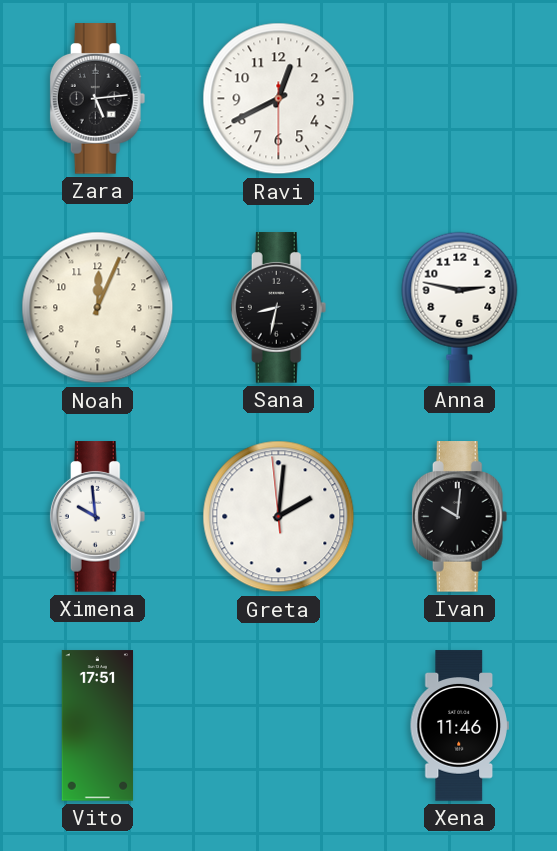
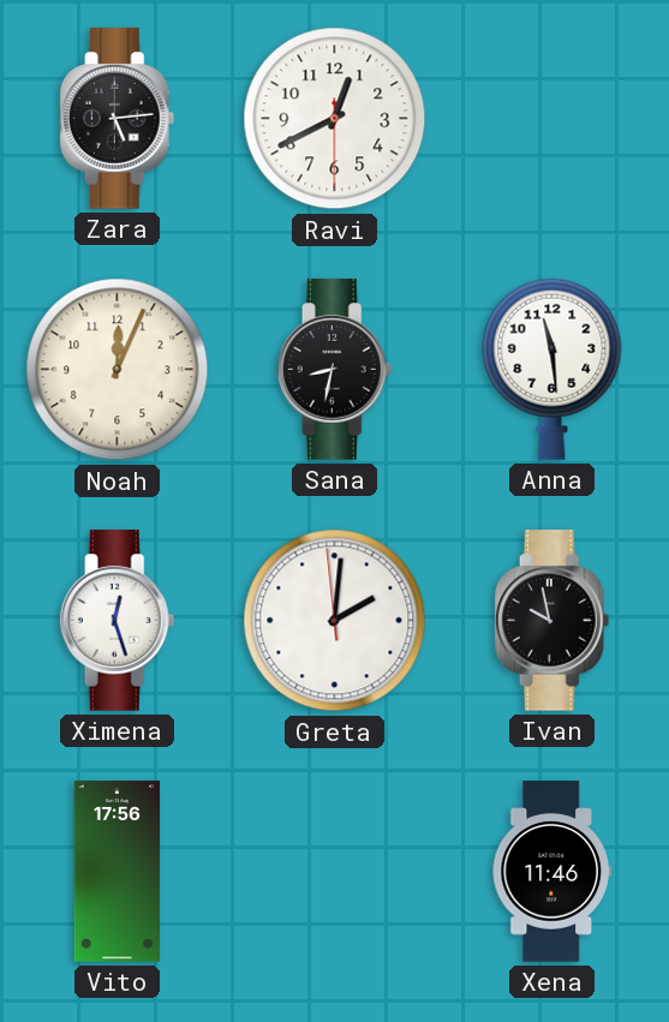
Anna: 2:47 -> 11:29 (552, 369)
Ximena: 9:59 -> 12:27 (118, 621)
Ivan: 10:01 -> 9:58 (552, 621)
Vito: 17:51 -> 17:56 (118, 872)
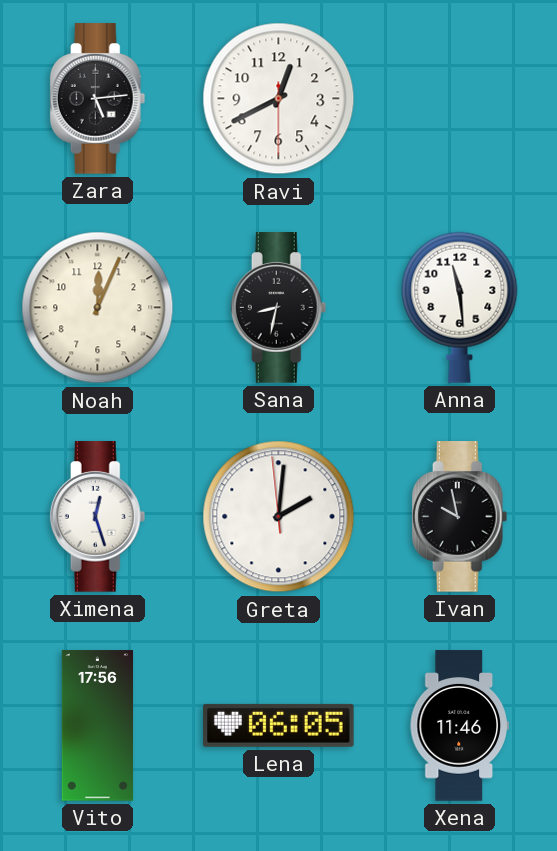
Lena: none -> 06:05 (279, 725)
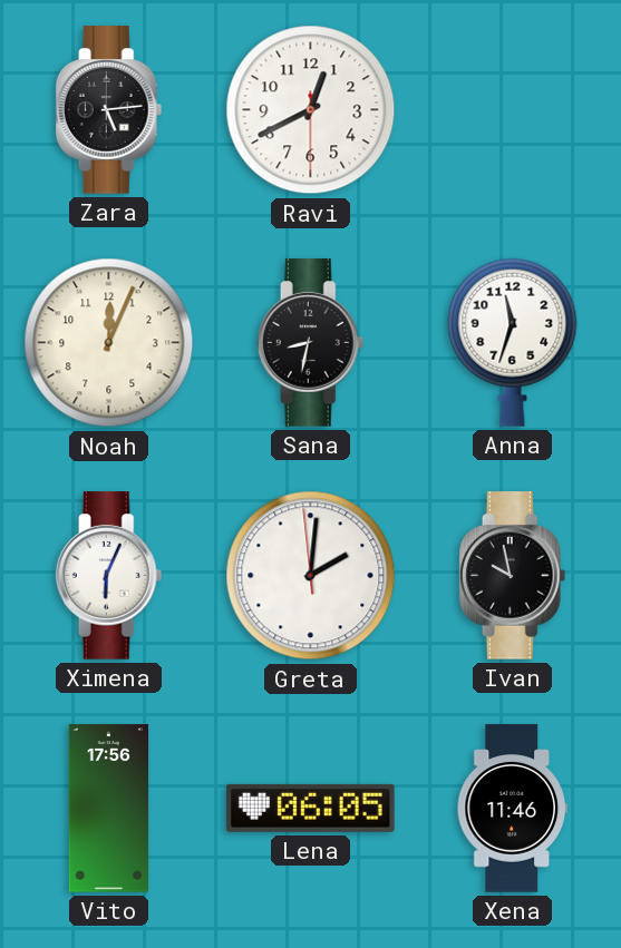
Anna: 11:29 -> 11:33 (513, 342)
Ximena: 12:27 -> 6:04 (109, 576)
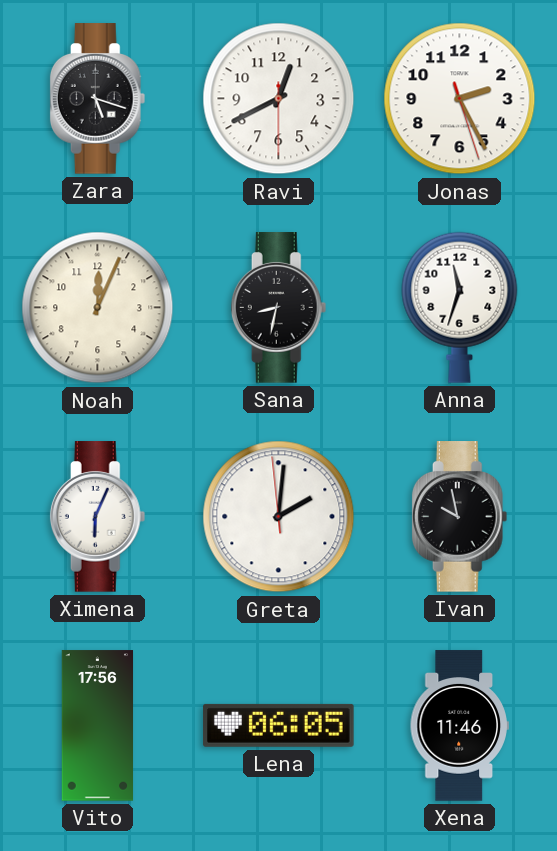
Zara: 5:14 -> 5:18 (98, 99)
Jonas: none -> 2:25 (460, 99)
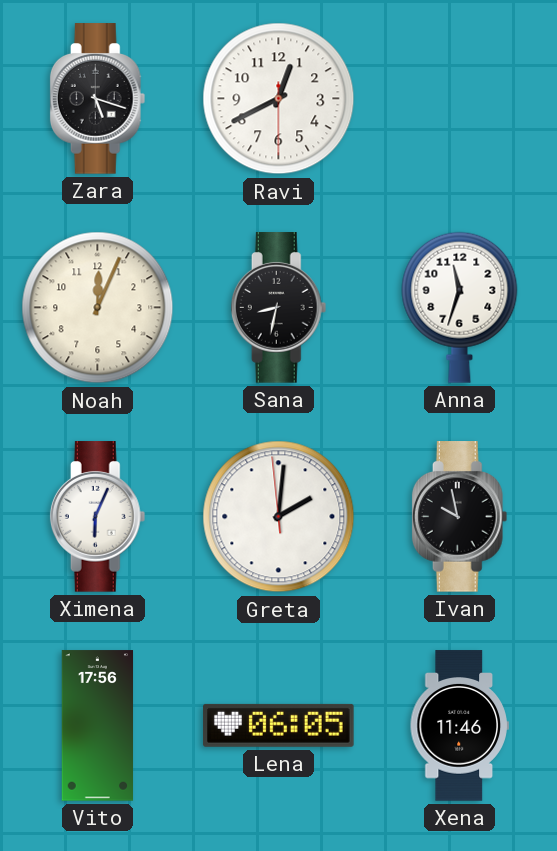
Jonas: 2:25 -> none (460, 99)
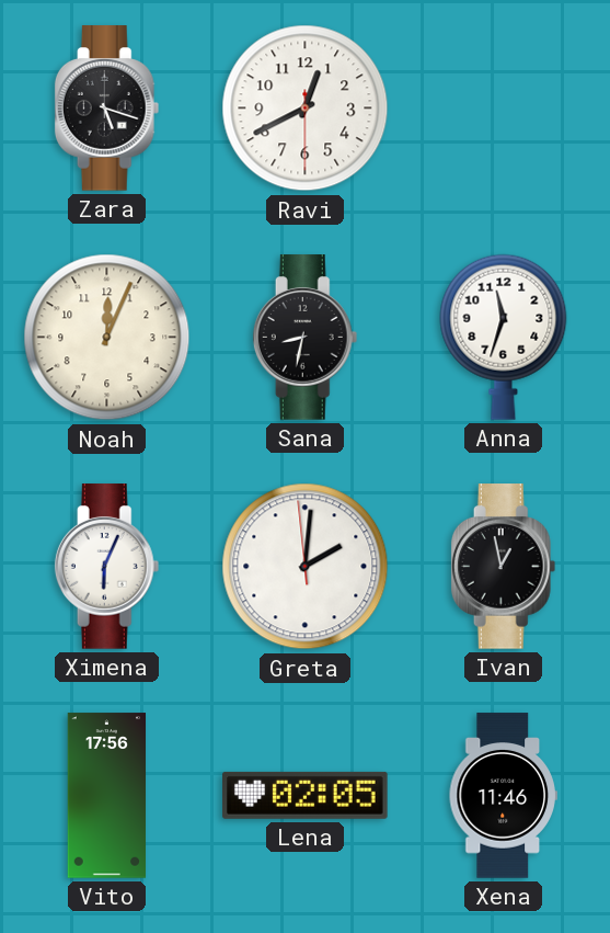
Ivan: 9:58 -> 12:58 (504, 567)
Lena: 06:05 -> 02:05 (306, 795)
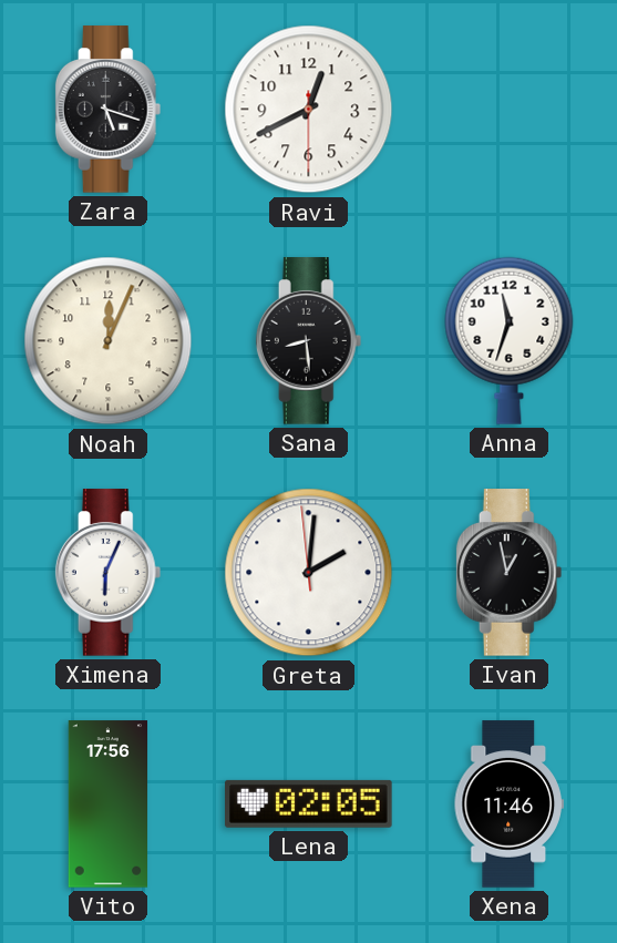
Sana: 8:32 -> 8:29 (309, 341)
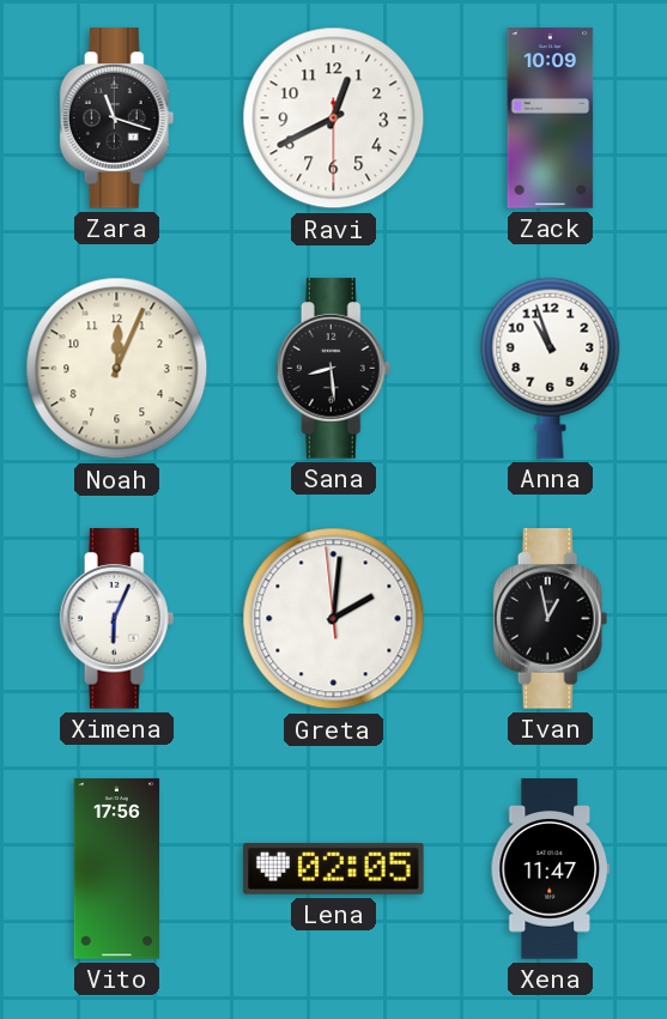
Zara: 5:18 -> 11:18 (117, 119)
Zack: none -> 10:09 (551, 119)
Anna: 11:33 -> 10:57 (551, 368)
Xena: 11:46 -> 11:47 (550, 869)
